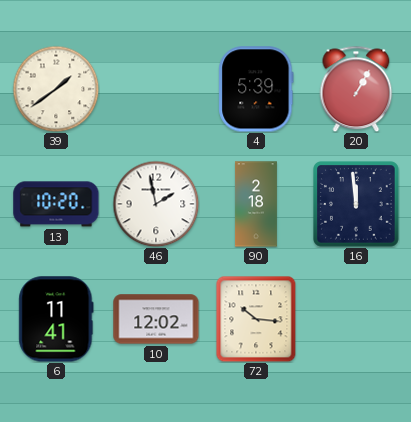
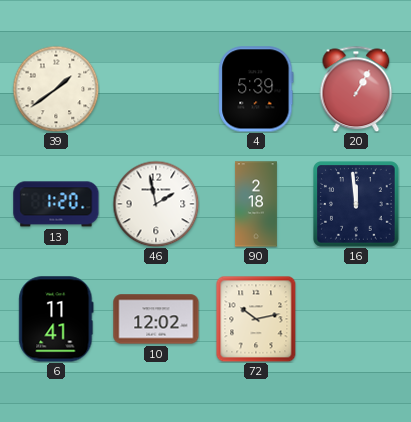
13: 10:20 -> 1:20 (56, 204)
72: 10:16 -> 10:13 (256, 319)
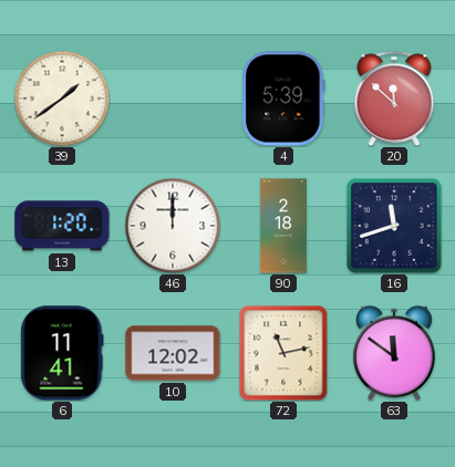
20: 1:05 -> 11:52 (394, 98)
46: 1:58 -> 12:00 (173, 226)
16: 11:59 -> 11:42 (395, 227)
72: 10:13 -> 11:13 (283, 353)
63: none -> 11:51 (395, 353)
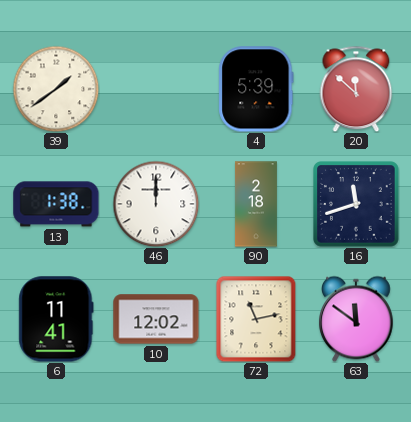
13: 1:20 -> 1:38 (56, 204)
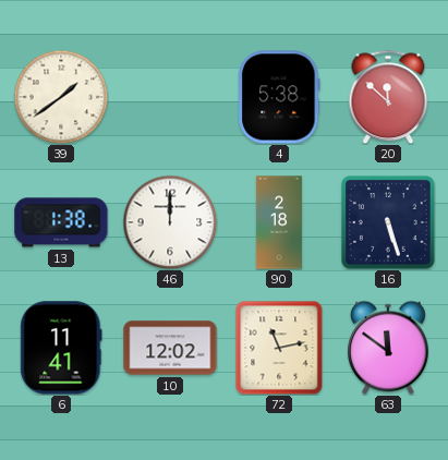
4: 5:39 -> 5:38 (279, 97)
16: 11:42 -> 5:27 (389, 223)
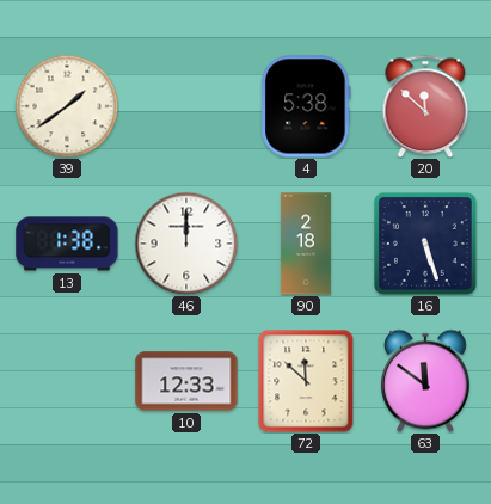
6: 11:41 -> none (61, 348)
10: 12:02 -> 12:33 (186, 381)
72: 11:13 -> 11:52 (306, 381)
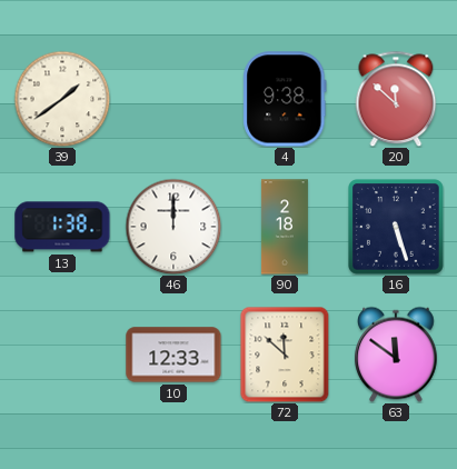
4: 5:38 -> 9:38 (285, 99)
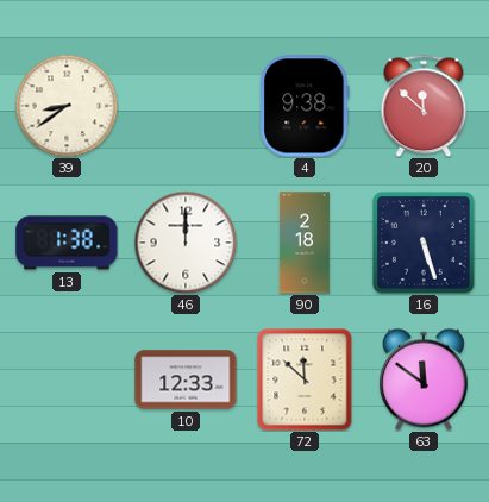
39: 1:39 -> 8:39 (67, 106)
